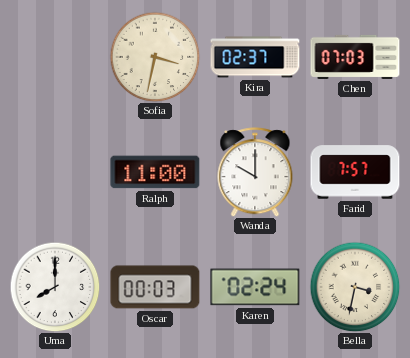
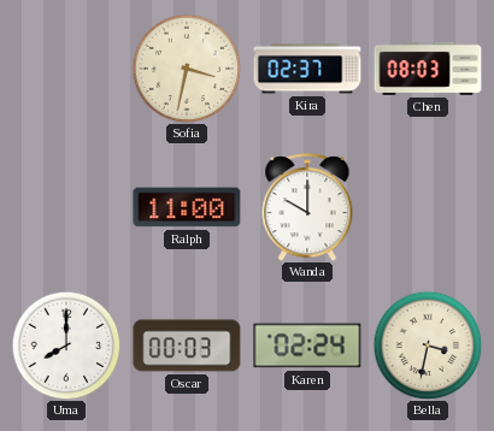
Chen: 07:03 -> 08:03 (428, 69)
Farid: 7:57 -> none (355, 172)
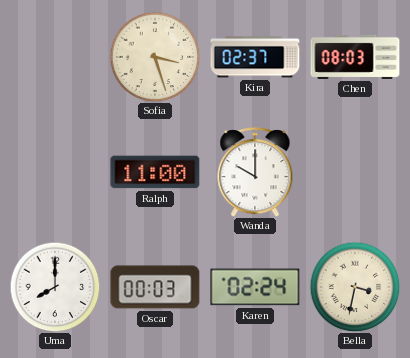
Sofia: 3:32 -> 3:27 (155, 57)
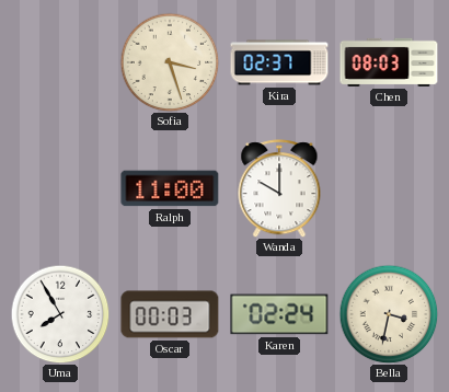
Uma: 8:00 -> 7:55 (60, 314)
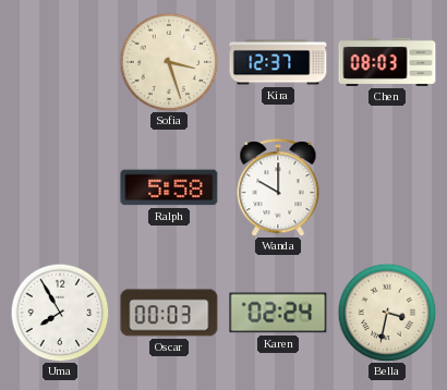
Kira: 02:37 -> 12:37 (278, 62)
Ralph: 11:00 -> 5:58 (169, 187)
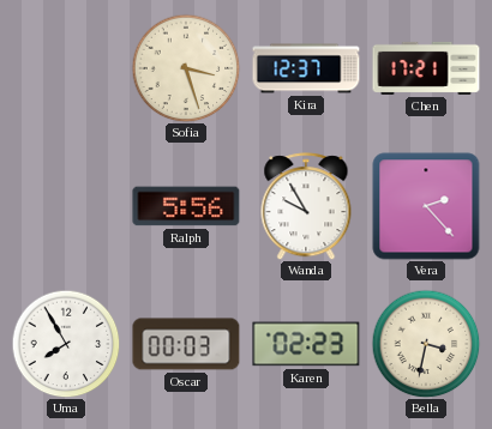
Chen: 08:03 -> 17:21 (426, 68)
Ralph: 5:58 -> 5:56 (186, 206)
Wanda: 10:00 -> 9:55 (306, 206)
Vera: none -> 2:23 (426, 206)
Karen: 02:24 -> 02:23 (306, 344)
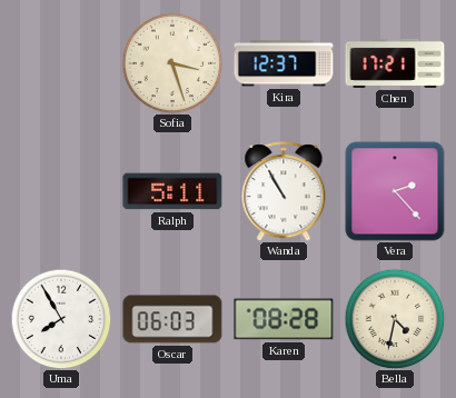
Ralph: 5:56 -> 5:11 (172, 191)
Wanda: 9:55 -> 10:55 (284, 191)
Oscar: 00:03 -> 06:03 (172, 319)
Karen: 02:23 -> 08:28 (284, 319)
Bella: 3:32 -> 4:32 (395, 319)
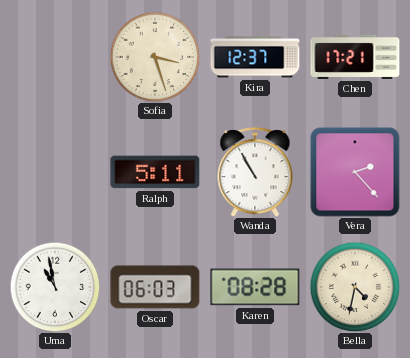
Uma: 7:55 -> 10:58 (55, 287)
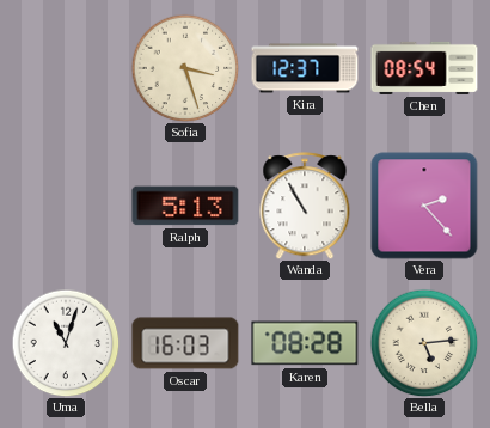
Chen: 17:21 -> 08:54 (424, 68)
Ralph: 5:11 -> 5:13 (185, 206)
Uma: 10:58 -> 11:03 (66, 343)
Oscar: 06:03 -> 16:03 (185, 343)
Bella: 4:32 -> 5:14 (424, 343)
